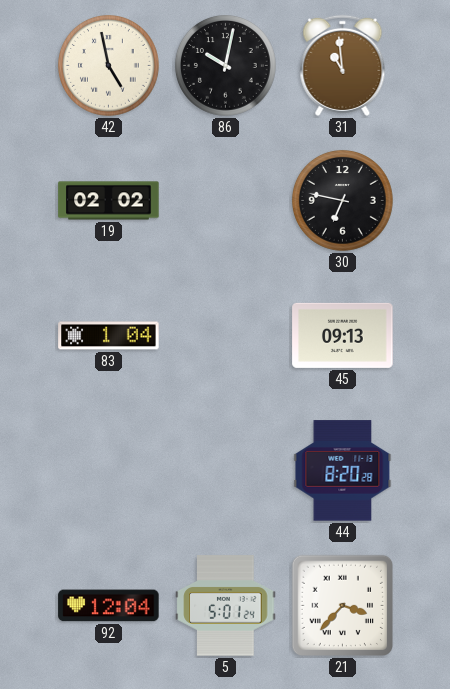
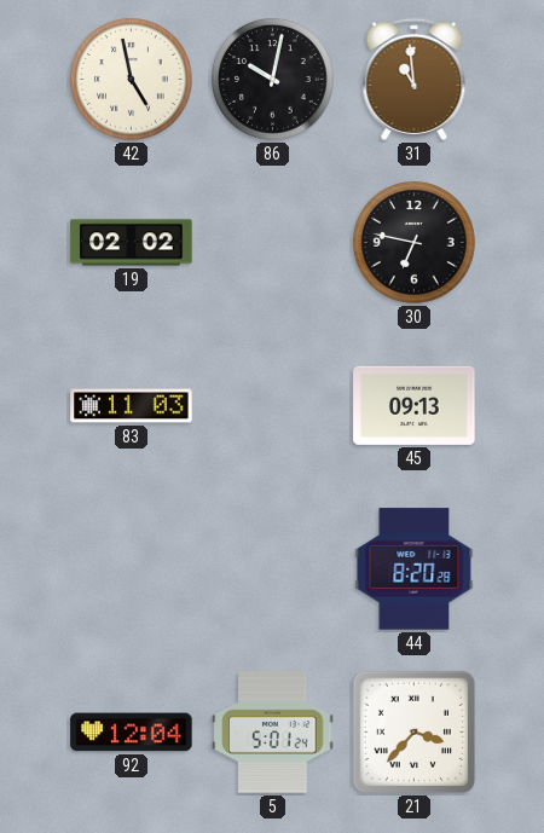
83: 1:04 -> 11:03 (132, 406)
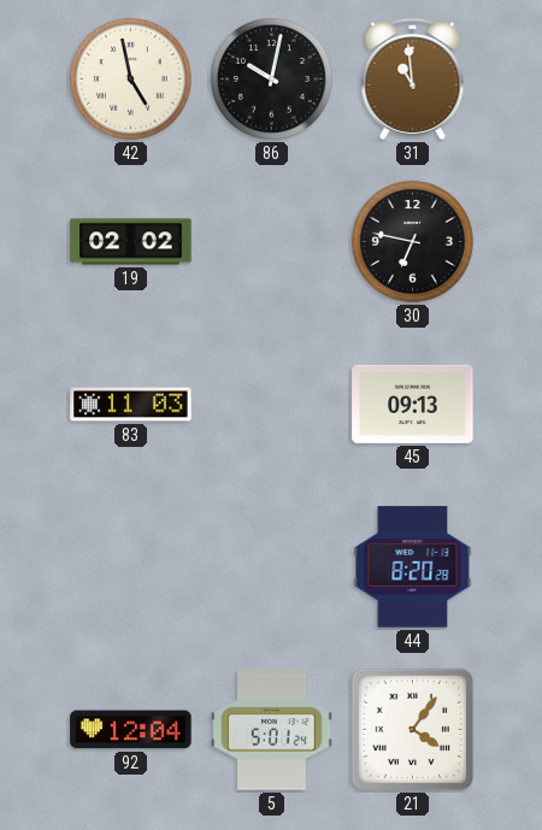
21: 3:37 -> 4:06 (413, 730)
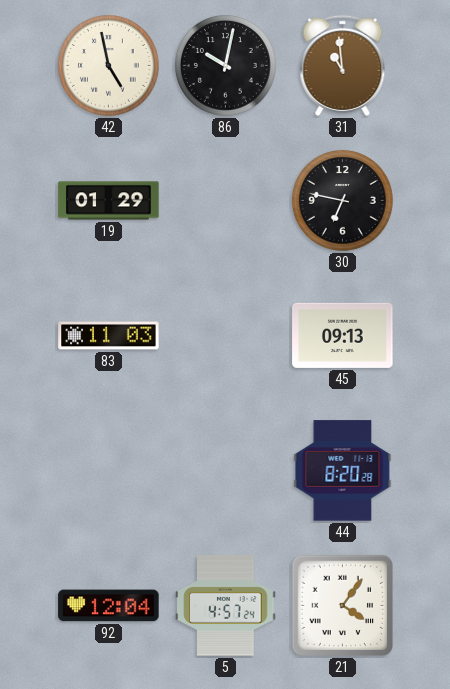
19: 02:02 -> 01:29 (109, 201)
5: 5:01 -> 4:57 (226, 606)
